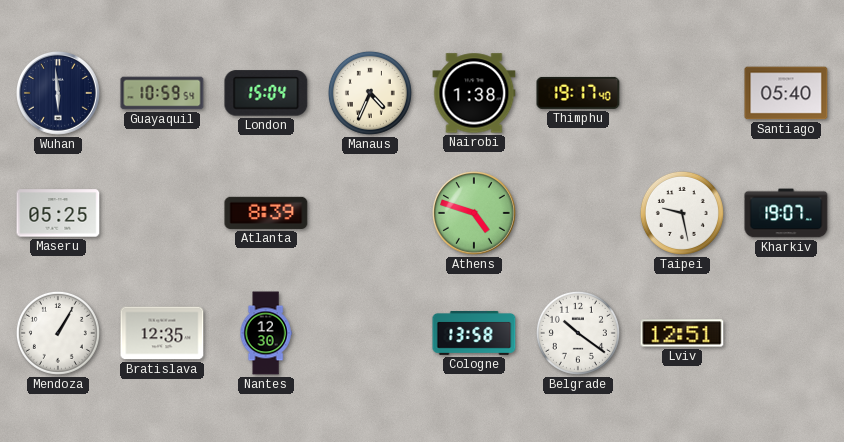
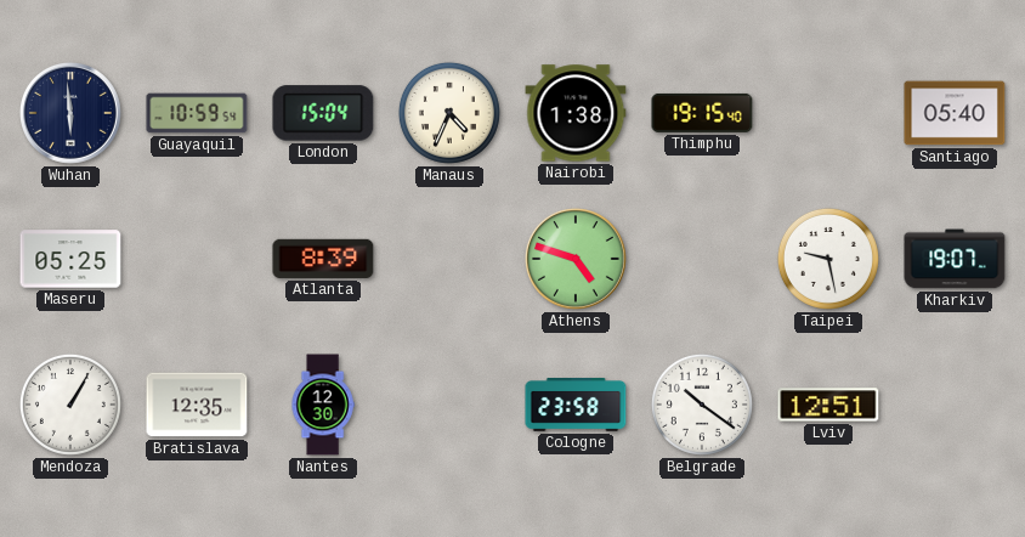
Thimphu: 19:17 -> 19:15 (702, 113)
Cologne: 13:58 -> 23:58 (576, 406)
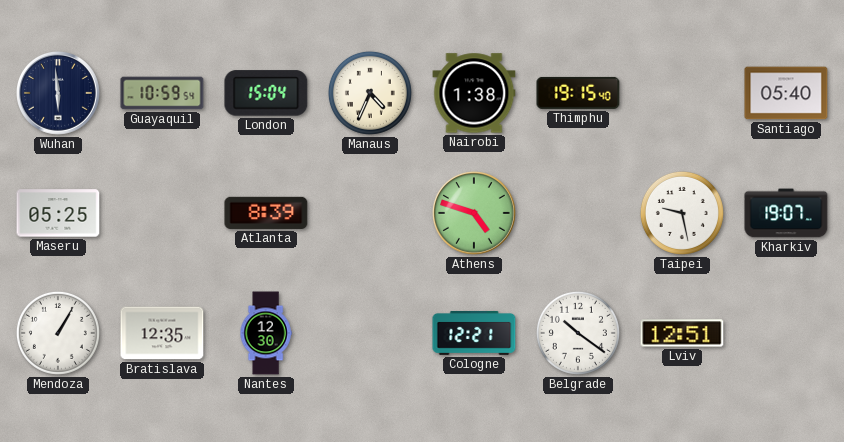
Cologne: 23:58 -> 12:21 (474, 334)
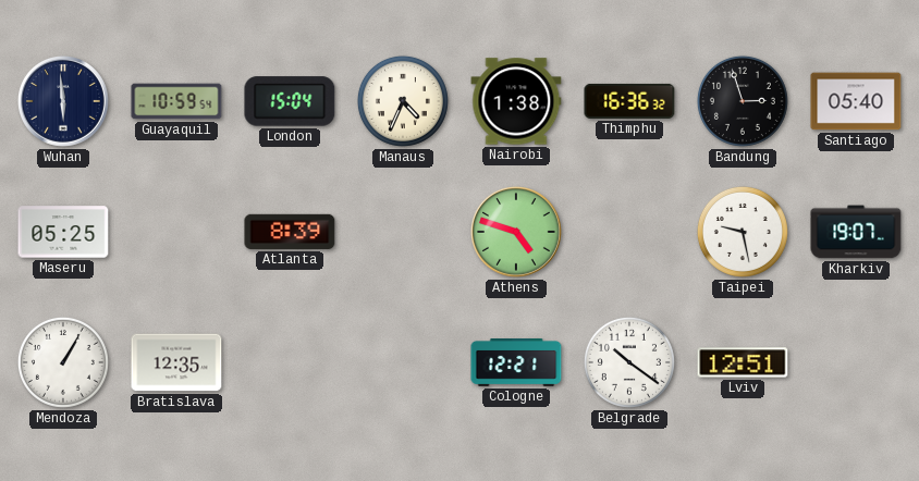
Thimphu: 19:15 -> 16:36 (629, 101)
Bandung: none -> 2:57 (743, 101)
Nantes: 12:30 -> none (266, 333)
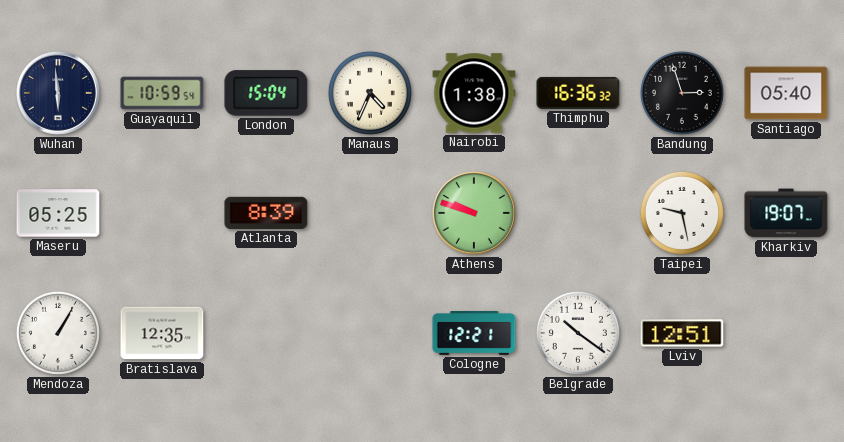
Athens: 4:48 -> 9:48 (475, 214)
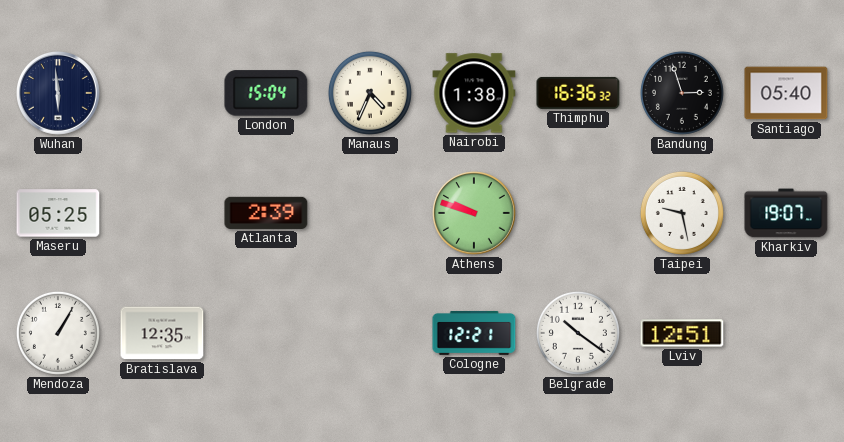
Guayaquil: 10:59 -> none (162, 93)
Atlanta: 8:39 -> 2:39 (266, 213)
